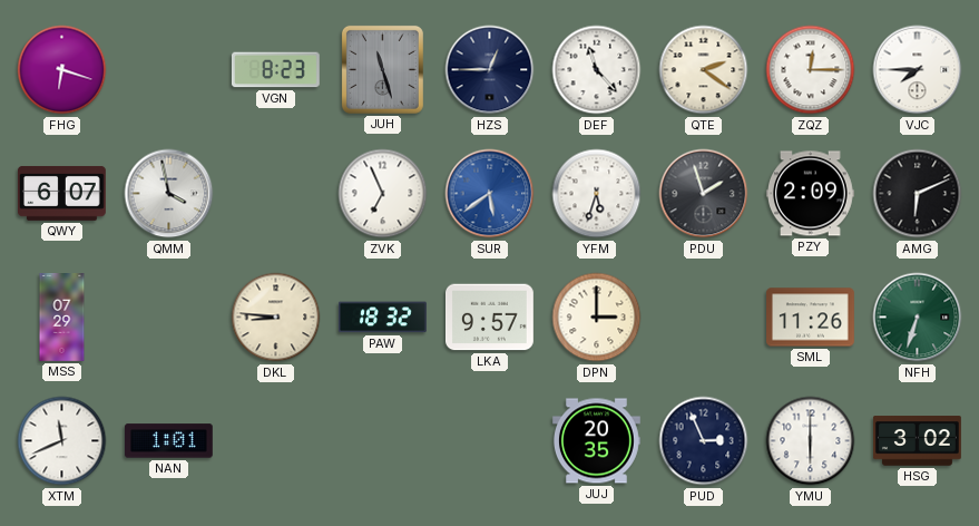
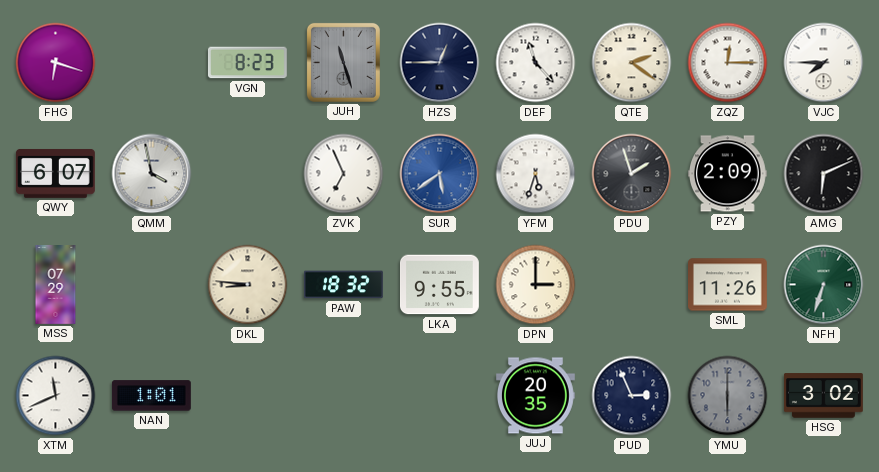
LKA: 9:57 -> 9:55 (440, 285)
YMU dial: white -> grey (728, 396)
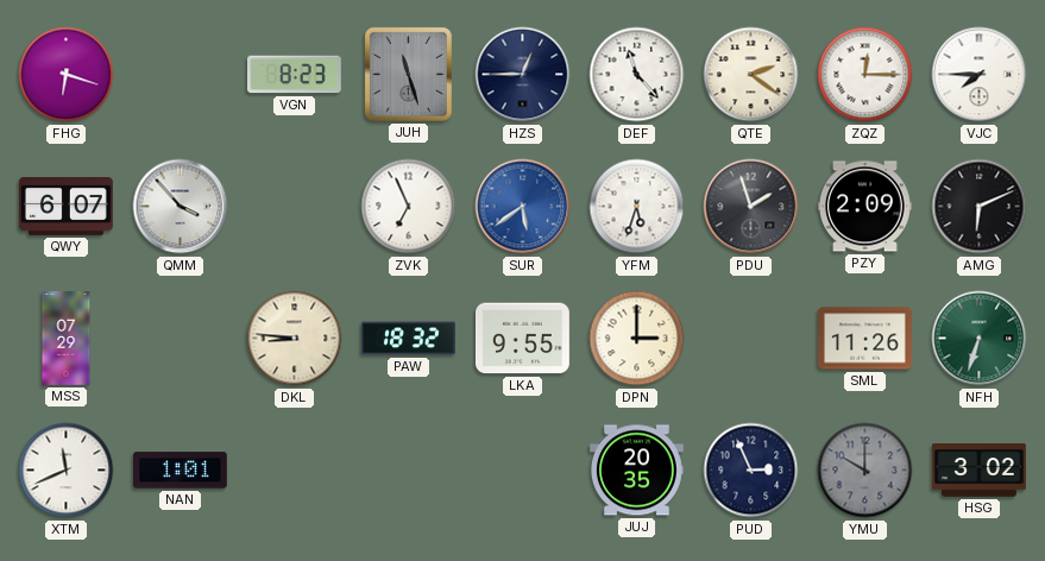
QMM: 3:58 -> 3:53 (181, 207)
YMU: 6:00 -> 10:00 (865, 471)
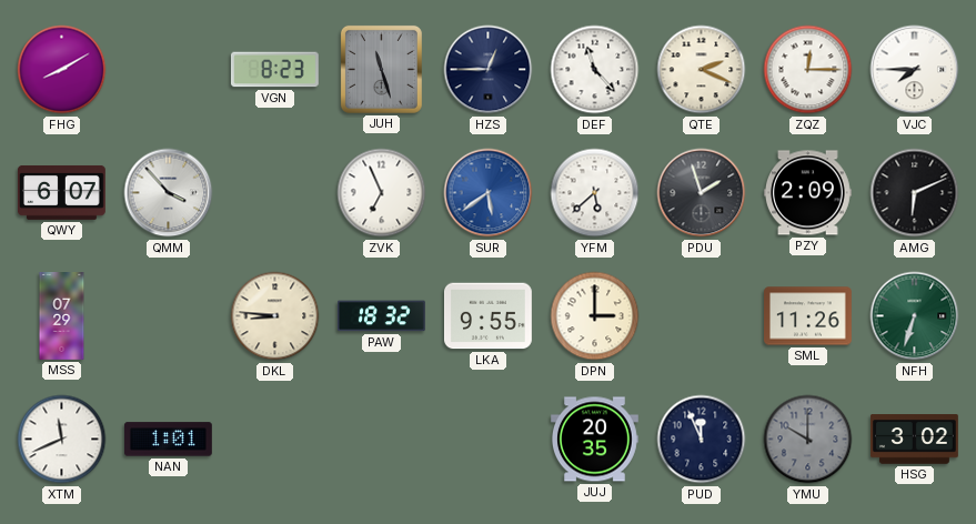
FHG: 6:18 -> 8:10 (62, 70)
QTE: 2:21 -> 2:19 (702, 70)
YFM: 5:33 -> 5:38 (595, 193)
PUD: 2:56 -> 11:56 (702, 440)
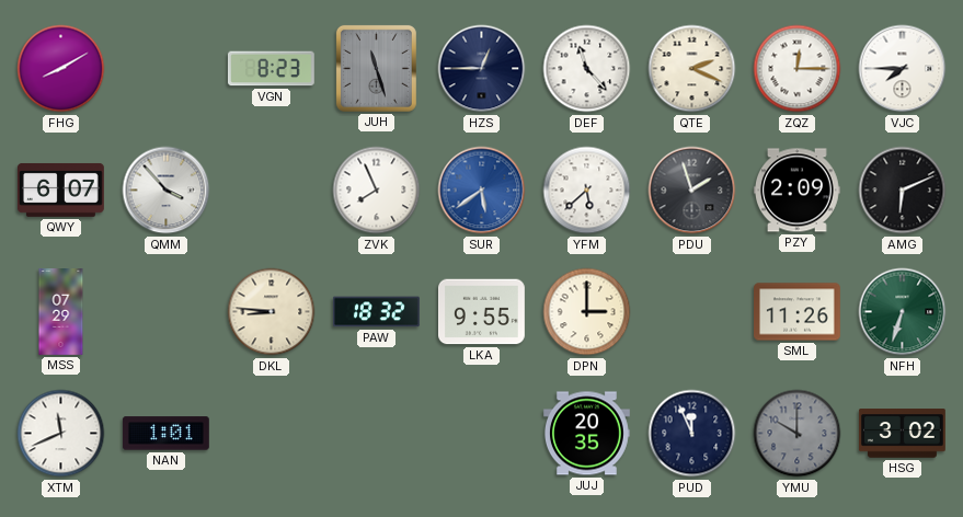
ZVK: 6:56 -> 7:56 (377, 191)
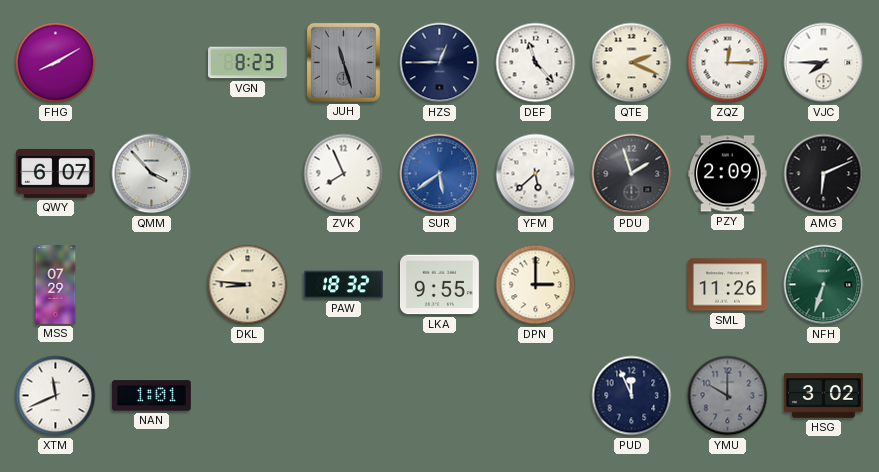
JUJ: 20:35 -> none (587, 434)
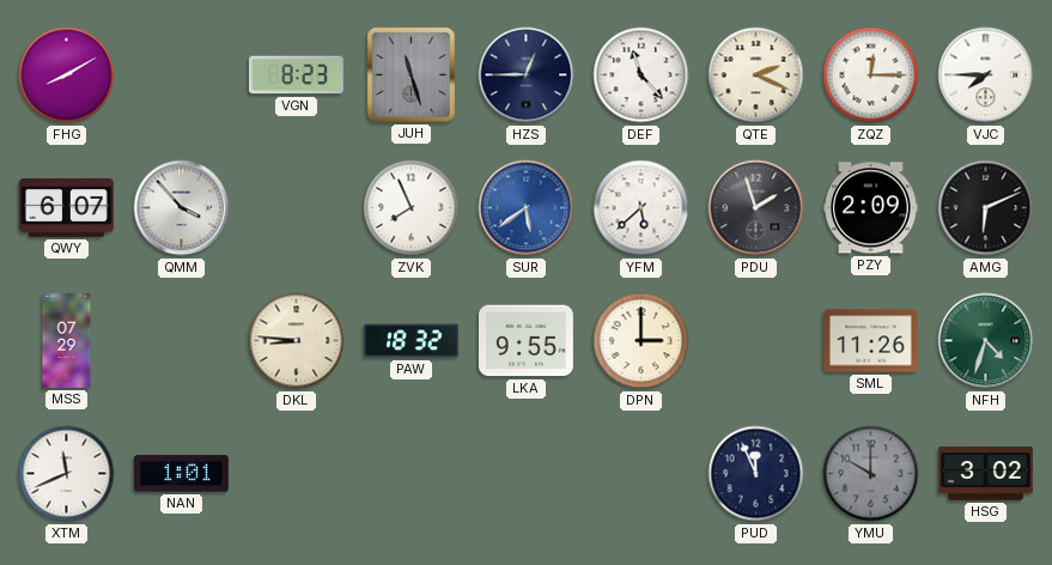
NFH: 6:33 -> 4:33 (986, 341)
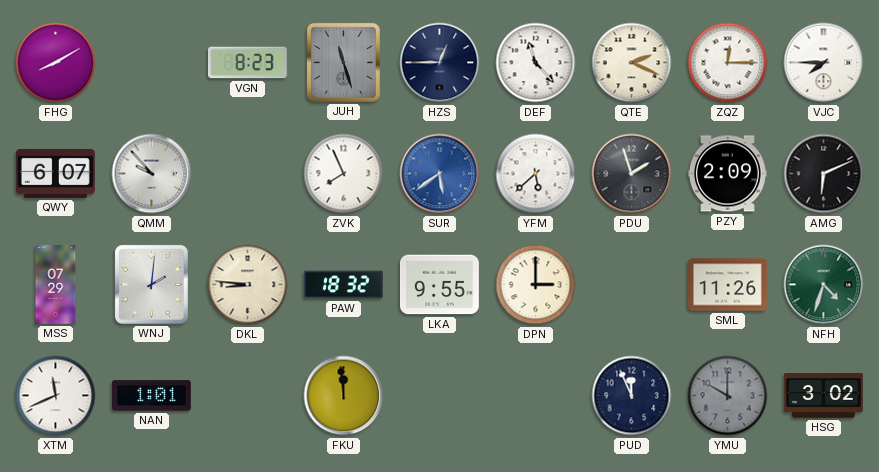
QMM: 3:53 -> 9:53 (152, 174)
WNJ: none -> 2:01 (151, 284)
FKU: none -> 11:59 (344, 396)
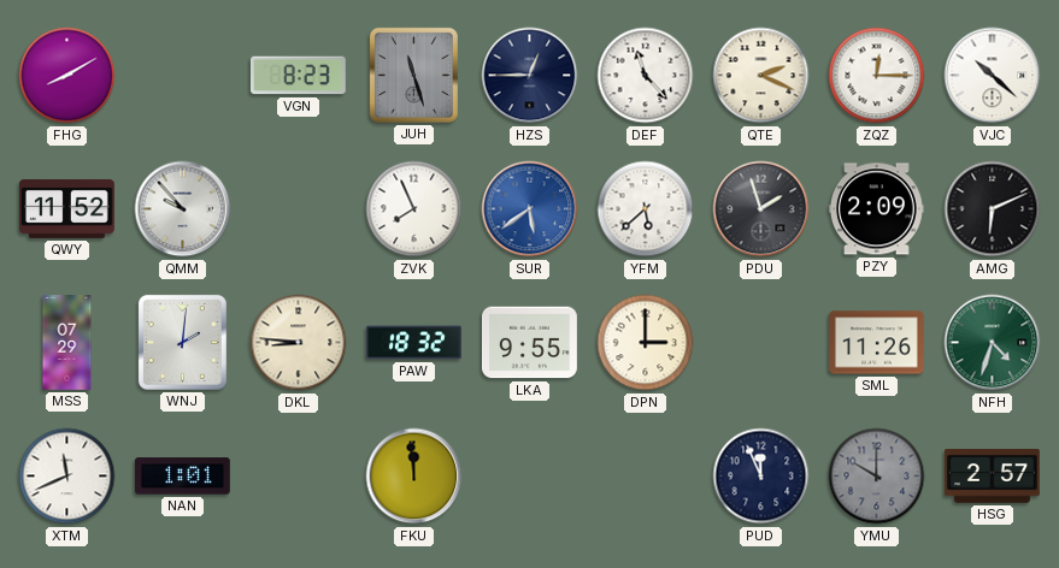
VJC: 7:45 -> 10:22 (993, 76)
QWY: 6:07 -> 11:52 (66, 208)
HSG: 3:02 -> 2:57 (993, 477)
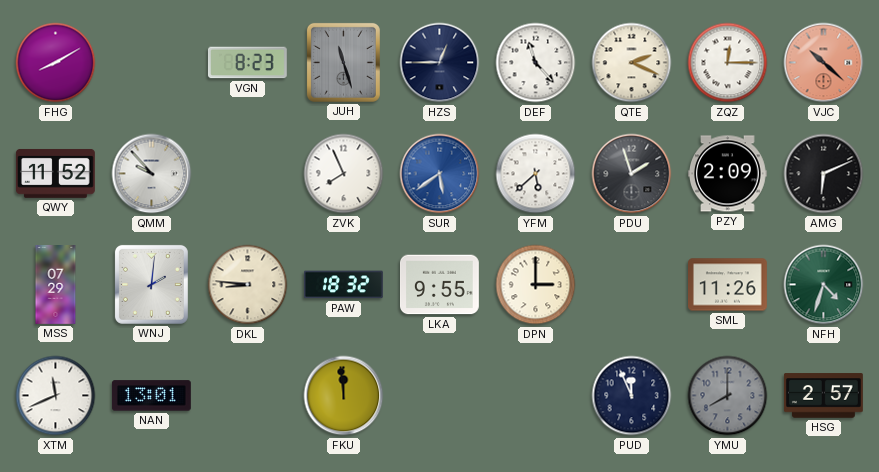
VJC dial: white -> salmon (824, 63)
NAN: 1:01 -> 13:01 (151, 396)
YMU: 10:00 -> 8:00 (728, 396)
